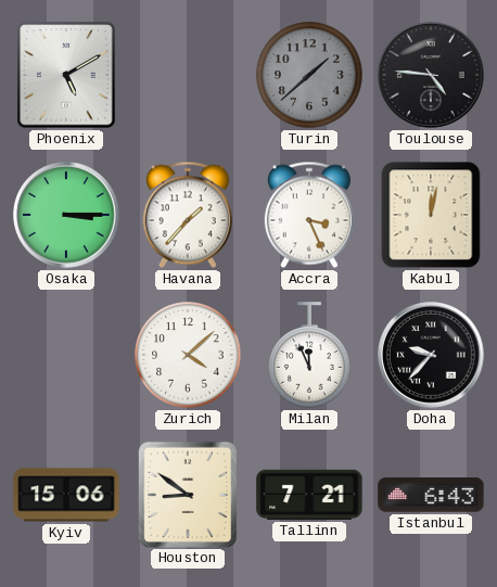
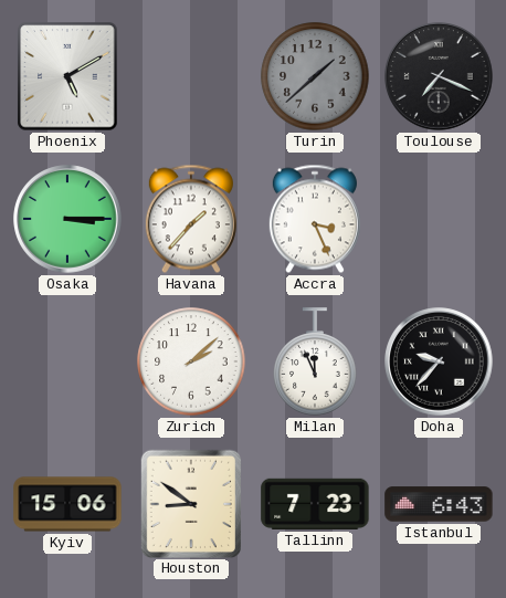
Toulouse: 4:46 -> 7:19 (439, 76)
Kabul: 12:02 -> none (431, 215)
Zurich: 4:08 -> 2:08 (191, 361)
Tallinn: 7:21 -> 7:23 (315, 504)
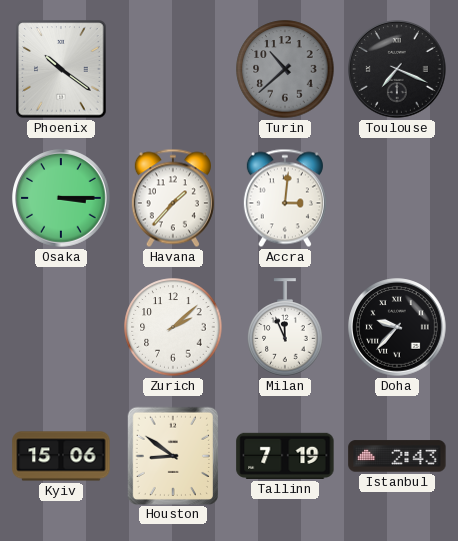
Phoenix: 5:10 -> 10:21 (61, 69)
Turin: 1:38 -> 10:38 (285, 69)
Accra: 3:26 -> 3:01 (285, 198)
Tallinn: 7:23 -> 7:19 (285, 456)
Istanbul: 6:43 -> 2:43 (397, 456)
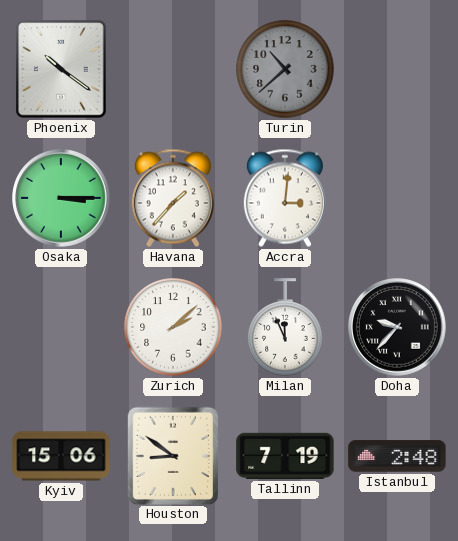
Toulouse: 7:19 -> none (397, 69)
Istanbul: 2:43 -> 2:48 (397, 456)
